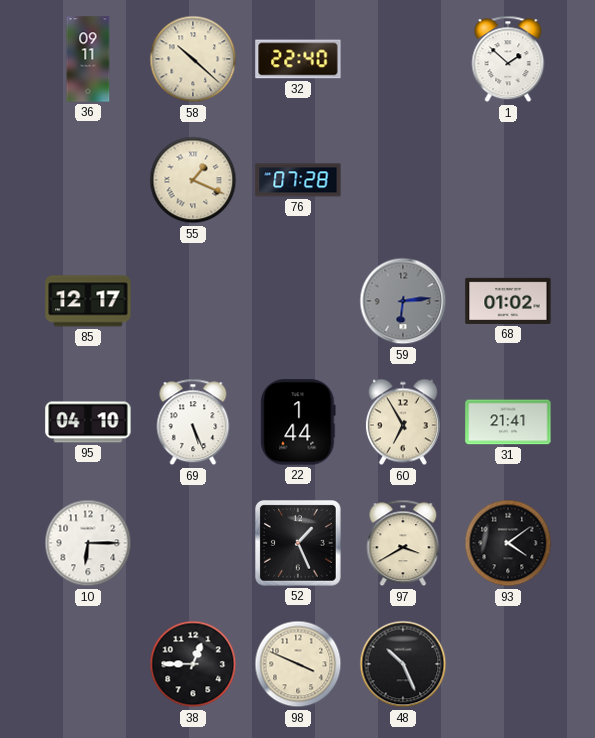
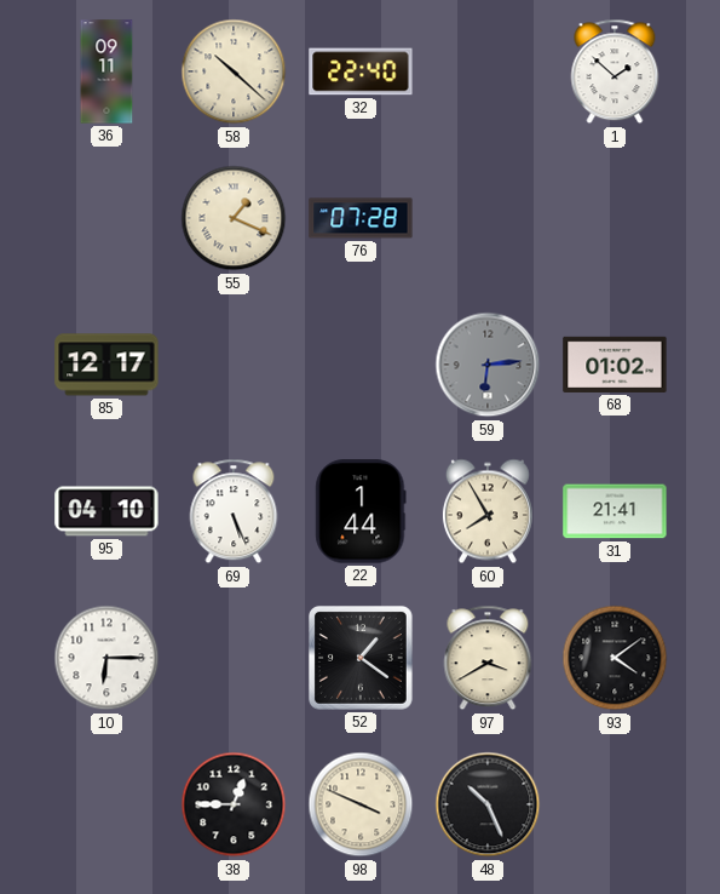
60: 6:55 -> 7:55 (488, 511)
52: 1:26 -> 1:21 (362, 659)
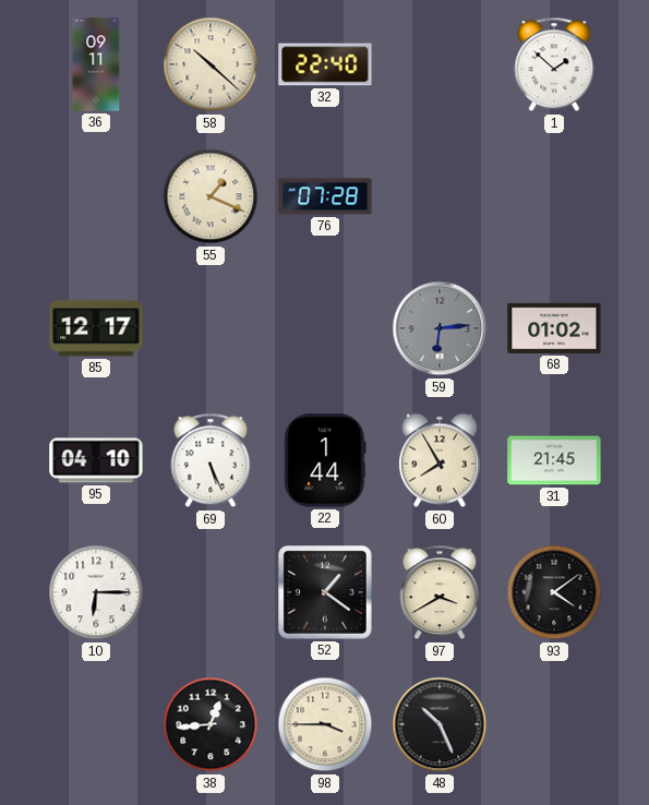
31: 21:41 -> 21:45 (554, 460)
38: 12:45 -> 12:44 (211, 724)
98: 3:49 -> 3:45 (325, 724)
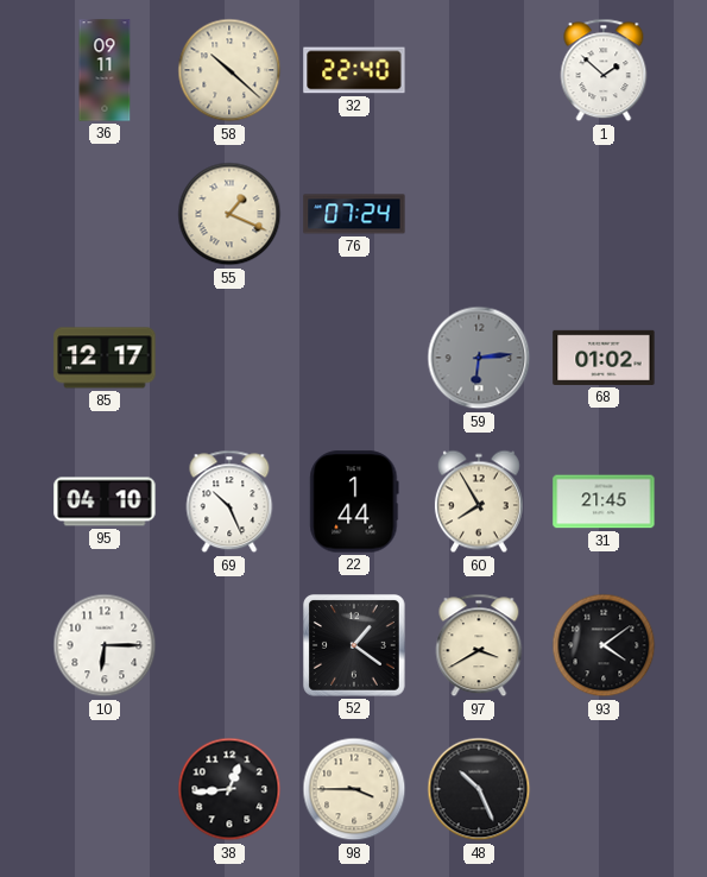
76: 07:28 -> 07:24 (354, 214)
69: 5:26 -> 10:26 (229, 501)
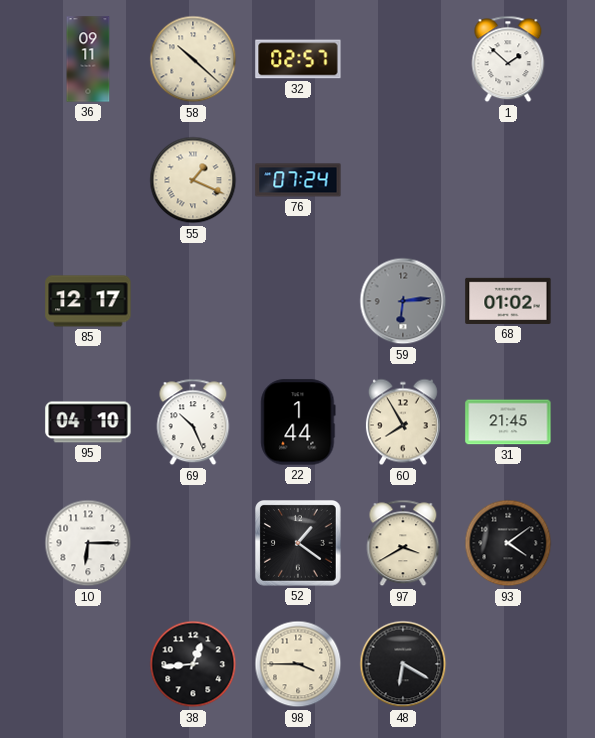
32: 22:40 -> 02:57 (298, 59)
48: 10:26 -> 6:20 (403, 664)
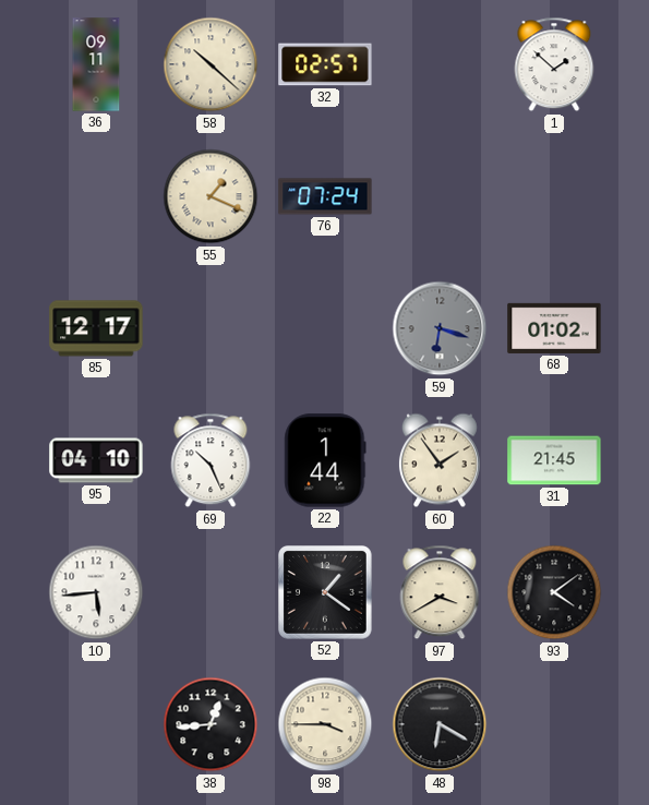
59: 6:14 -> 6:18 (440, 328)
60: 7:55 -> 1:54 (440, 460)
10: 6:15 -> 5:44 (96, 592)
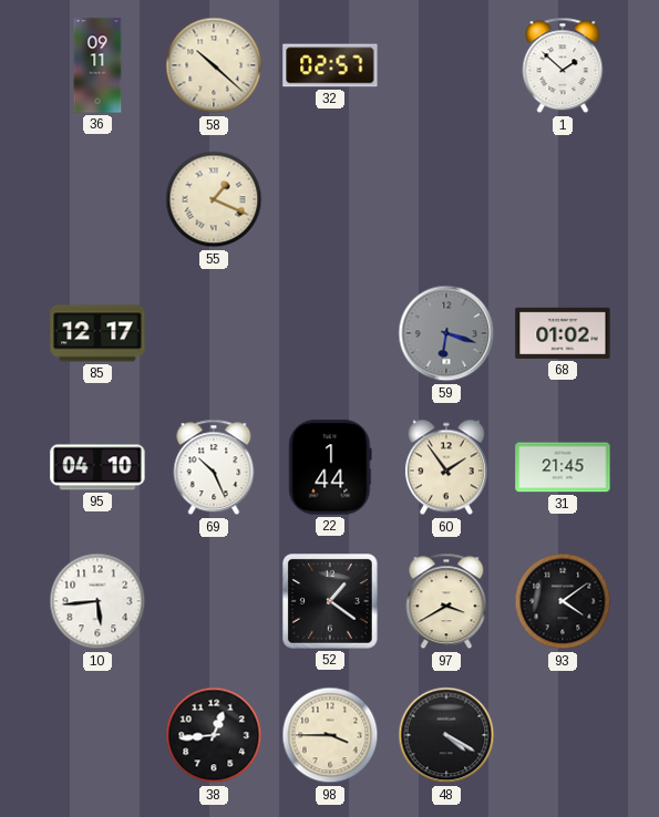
76: 07:24 -> none (325, 196)
48: 6:20 -> 4:20 (446, 735)
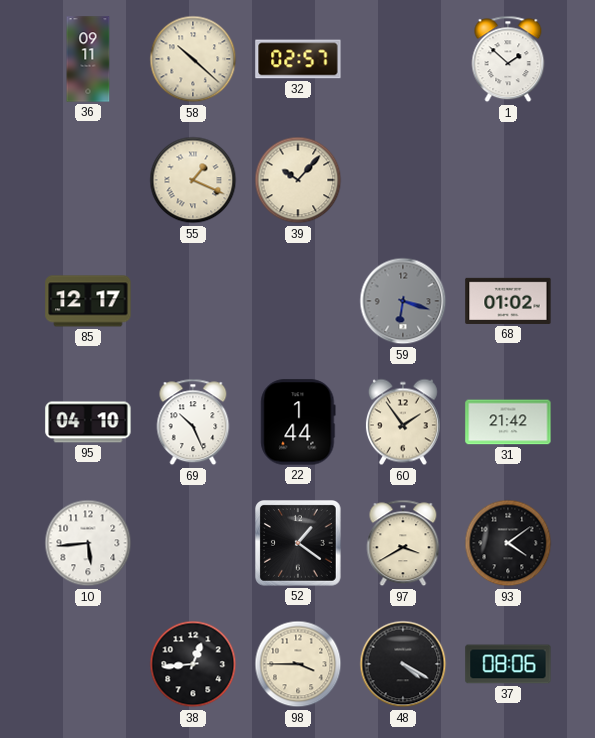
39: none -> 10:07 (298, 180)
31: 21:45 -> 21:42 (508, 422)
37: none -> 08:06 (508, 664)
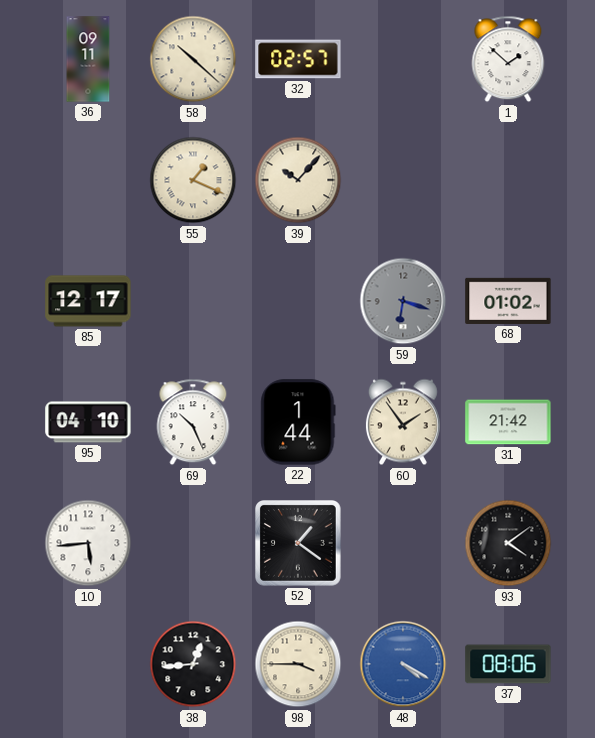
97: 3:40 -> none (403, 543)
48 dial: black -> blue (403, 664)
